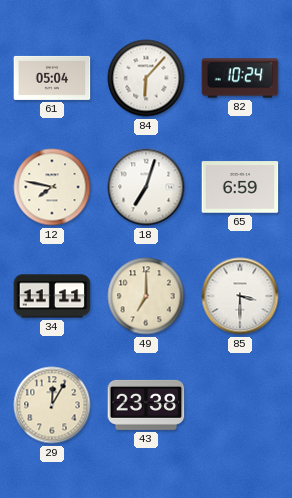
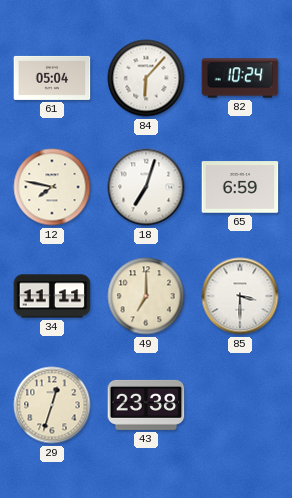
29: 12:05 -> 12:33 (52, 405)
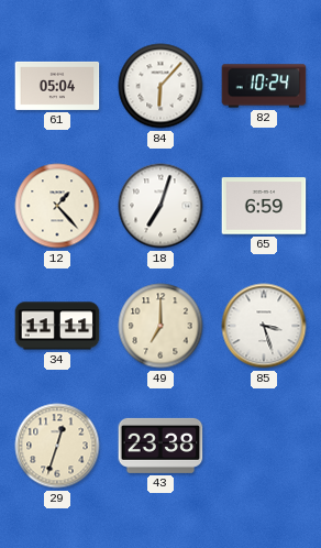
12: 7:47 -> 1:23 (57, 206)
85: 3:30 -> 3:27 (264, 326)
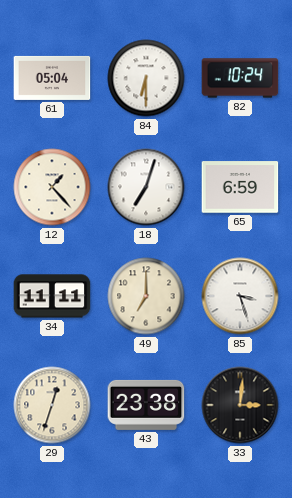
84: 6:07 -> 6:30 (146, 78)
33: none -> 3:01 (240, 405)
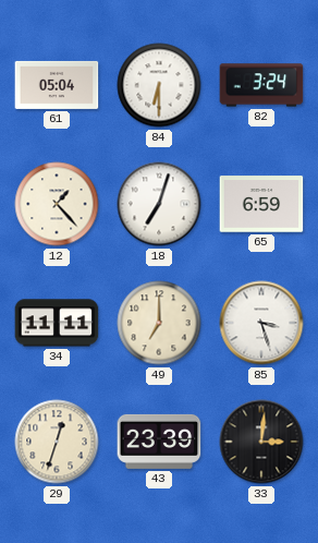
82: 10:24 -> 3:24 (261, 85)
43: 23:38 -> 23:39 (159, 442)
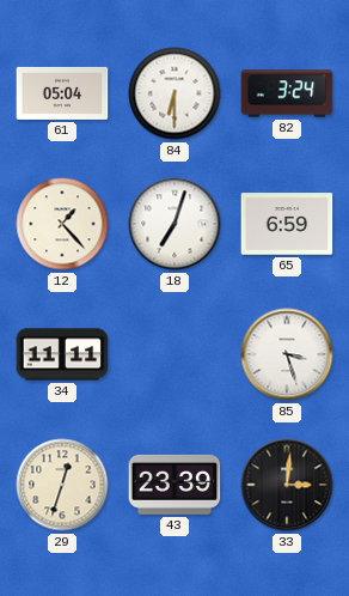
49: 7:00 -> none (159, 323)
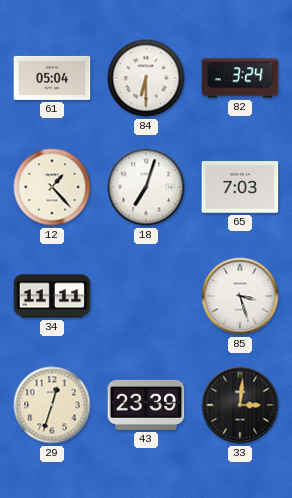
65: 6:59 -> 7:03 (240, 187)
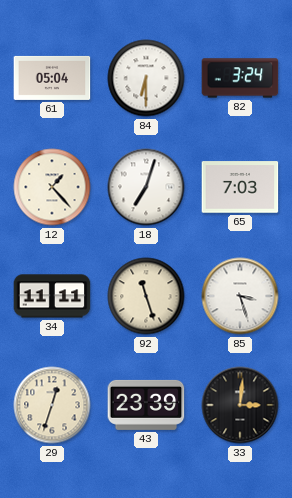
92: none -> 11:27 (146, 296)
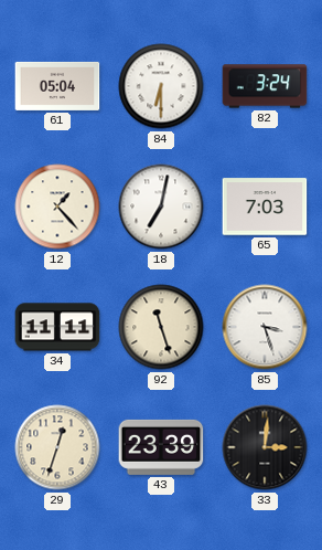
18: 7:03 -> 7:02 (161, 207)
